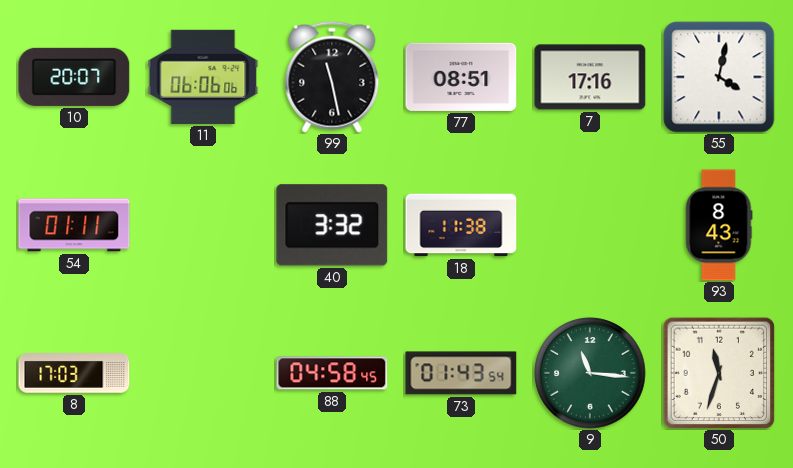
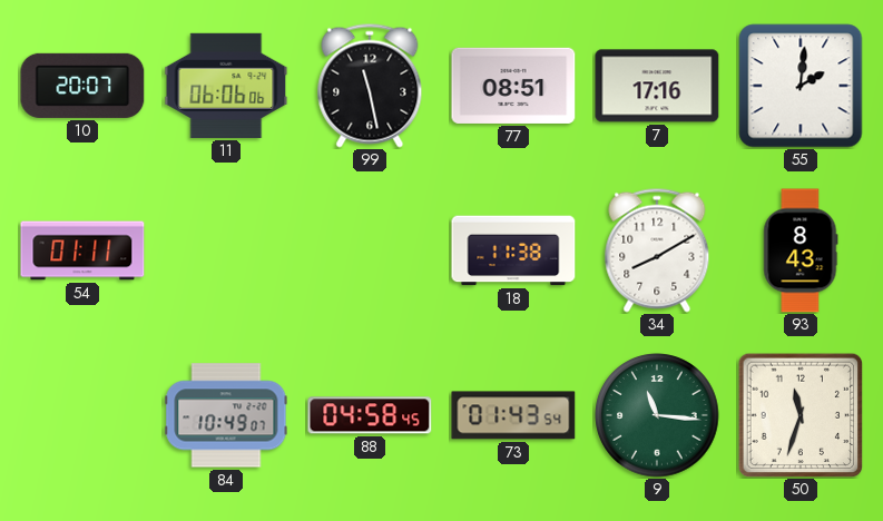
55: 4:02 -> 2:01 (801, 86)
40: 3:32 -> none (332, 225)
34: none -> 8:10 (657, 250)
8: 17:03 -> none (74, 373)
84: none -> 10:49 (226, 415)
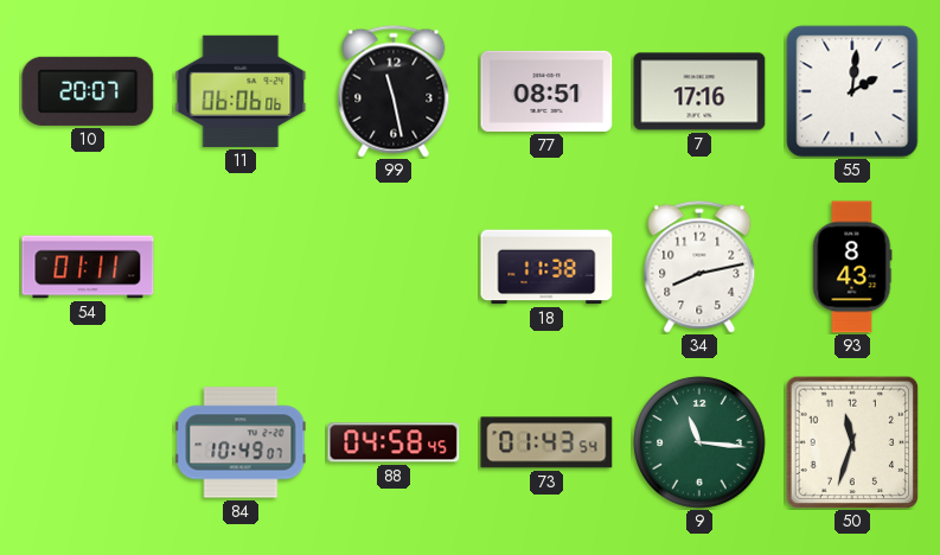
34: 8:10 -> 8:13 (699, 267)
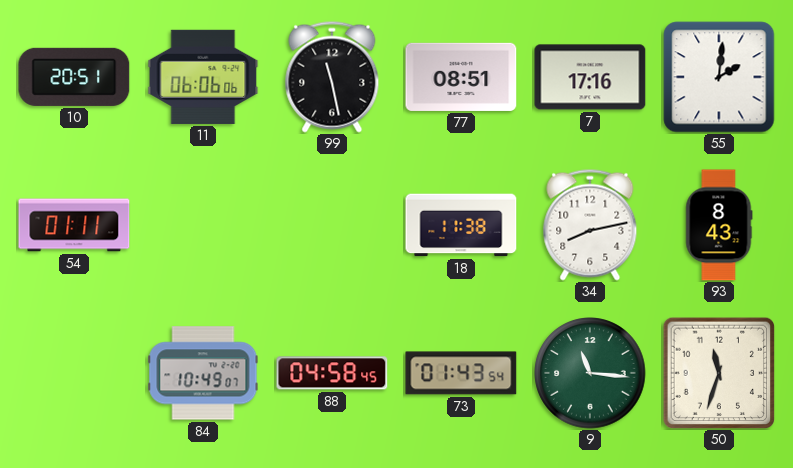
10: 20:07 -> 20:51 (74, 77)
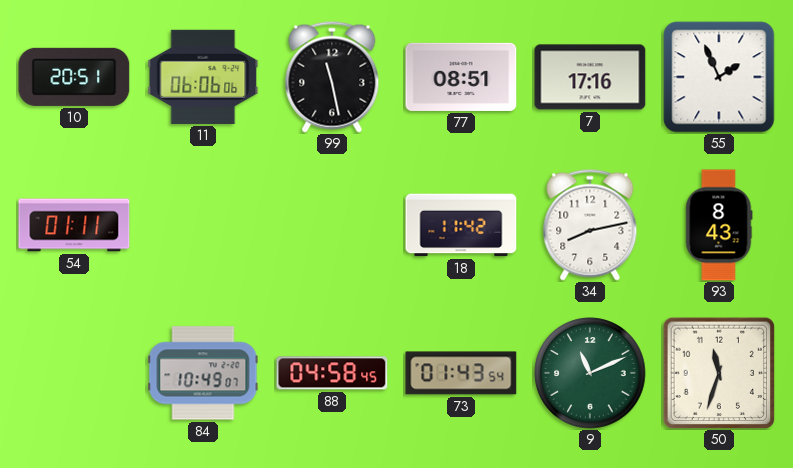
55: 2:01 -> 1:56 (719, 77)
18: 11:38 -> 11:42 (461, 225)
9: 11:16 -> 11:11 (590, 373)
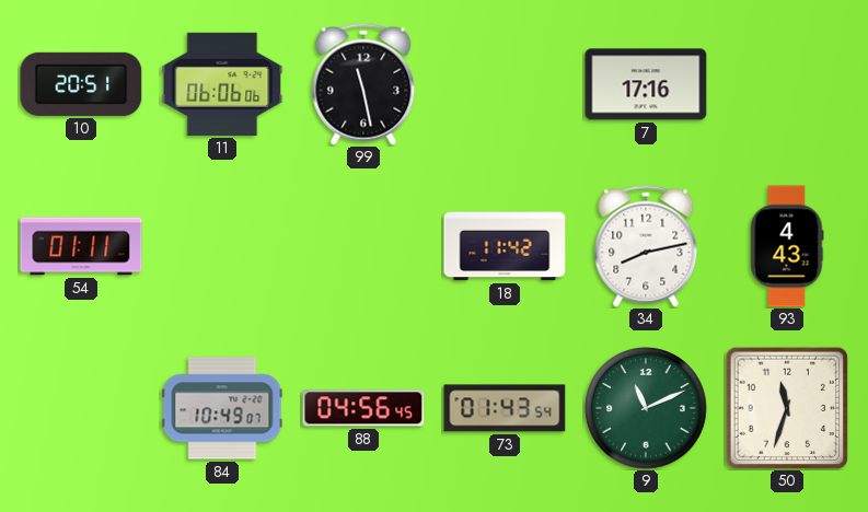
77: 08:51 -> none (461, 77)
55: 1:56 -> none (719, 77)
93: 8:43 -> 4:43 (787, 246)
88: 04:58 -> 04:56 (363, 408)
